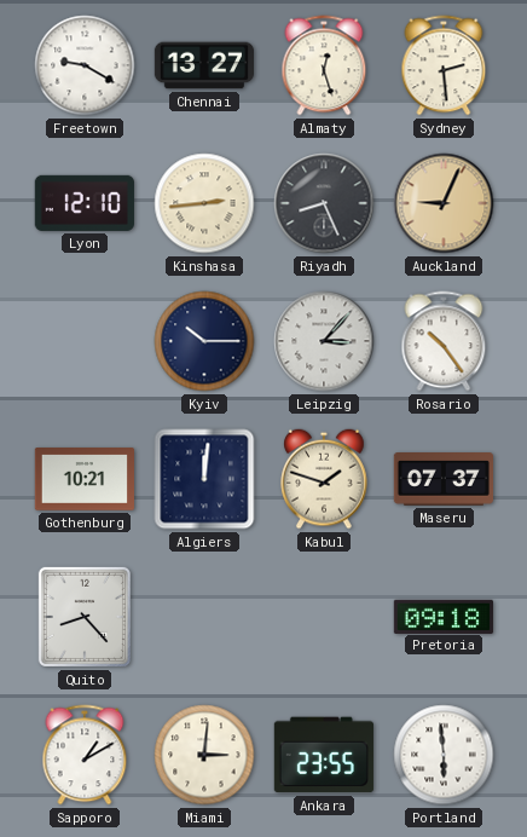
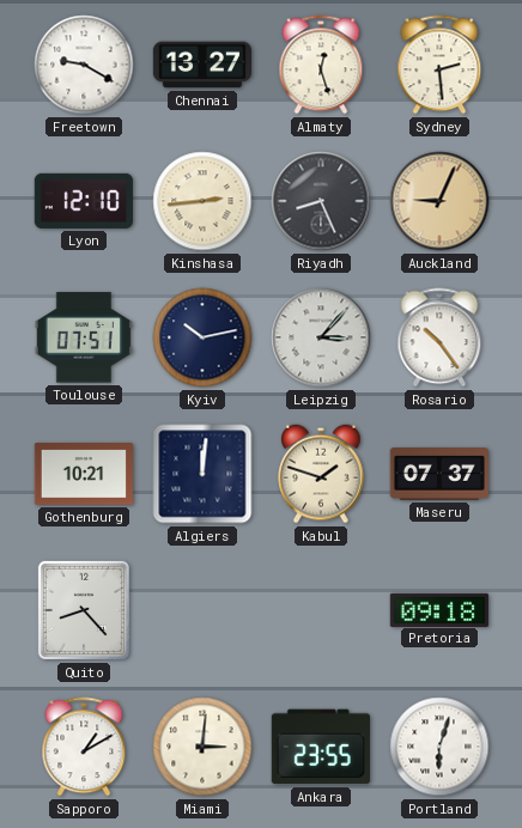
Toulouse: none -> 07:51 (84, 337)
Kyiv: 10:15 -> 10:13 (202, 337)
Portland: 5:59 -> 6:03 (439, 747)
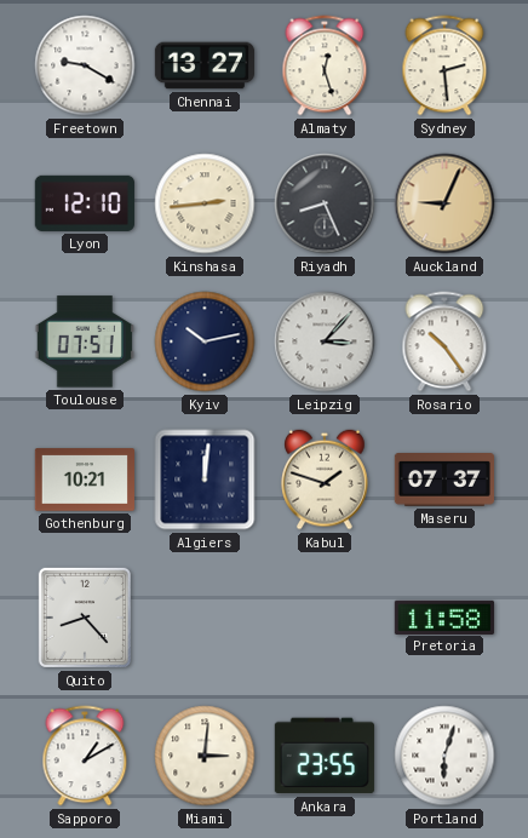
Pretoria: 09:18 -> 11:58 (444, 616)
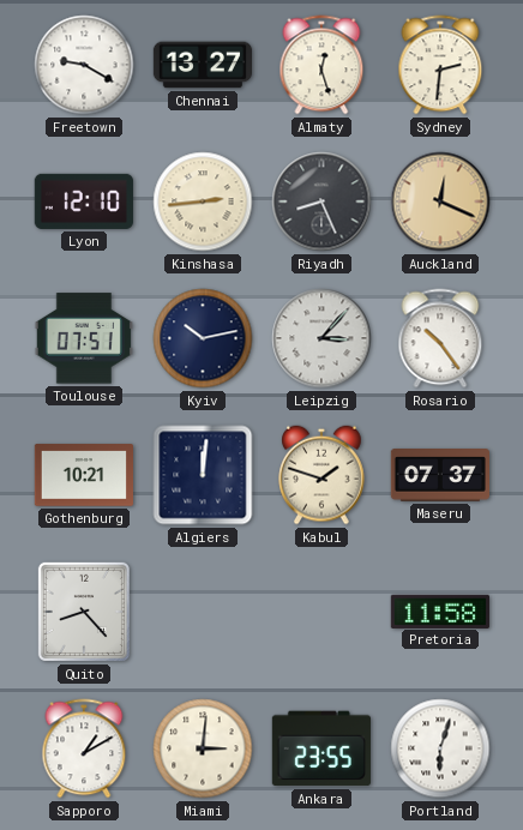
Sydney: 2:29 -> 2:31 (440, 65)
Auckland: 9:04 -> 12:19 (440, 202)
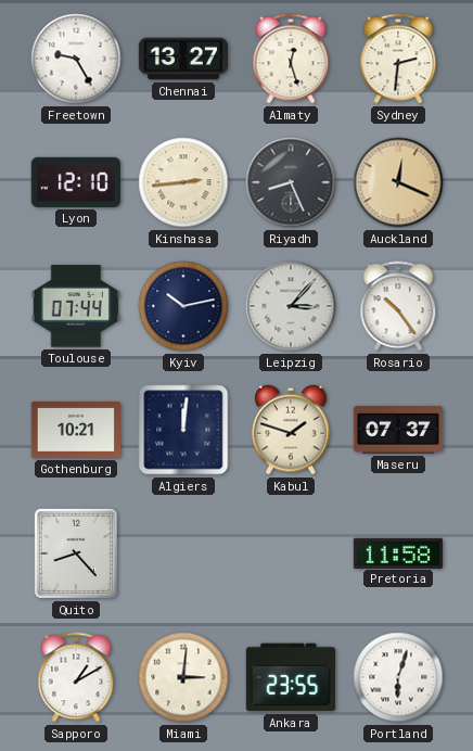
Freetown: 9:20 -> 9:25 (76, 59)
Toulouse: 07:51 -> 07:44 (76, 306)
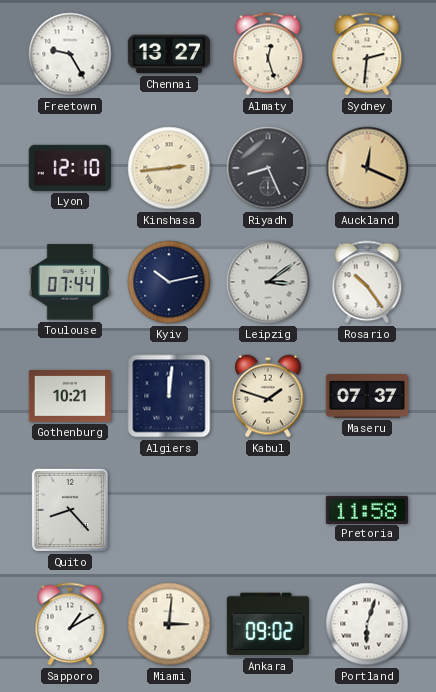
Leipzig: 3:07 -> 3:09 (268, 282)
Ankara: 23:55 -> 09:02 (268, 624)
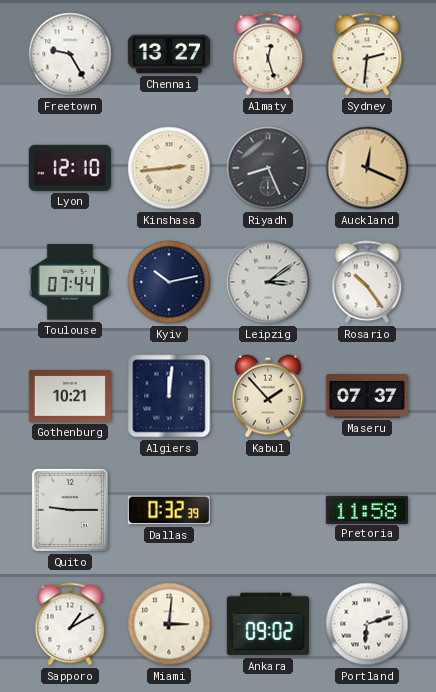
Kabul: 1:48 -> 1:53 (268, 396)
Quito: 8:23 -> 9:15 (70, 510)
Dallas: none -> 0:32 (169, 510)
Portland: 6:03 -> 6:12 (367, 624)
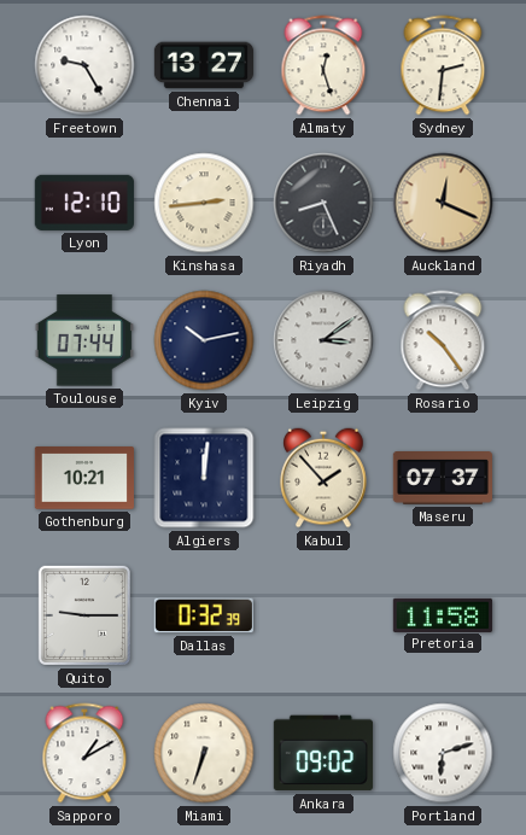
Miami: 3:01 -> 6:33 (204, 753)
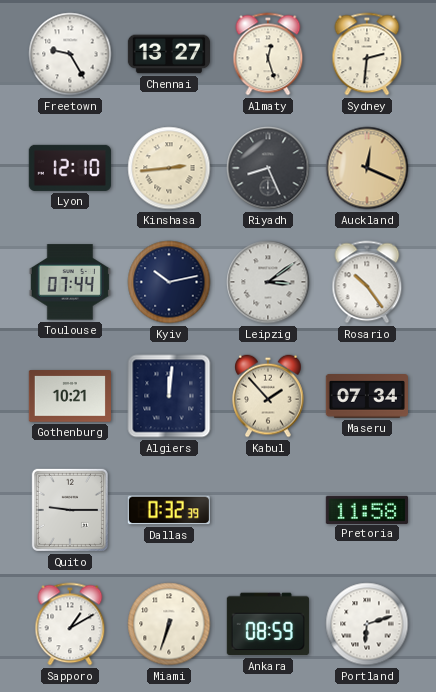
Maseru: 07:37 -> 07:34 (366, 397)
Ankara: 09:02 -> 08:59 (268, 624)
